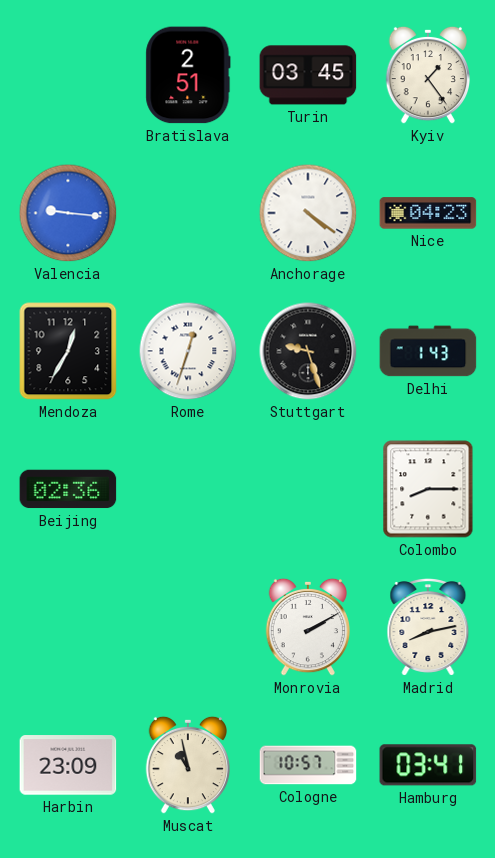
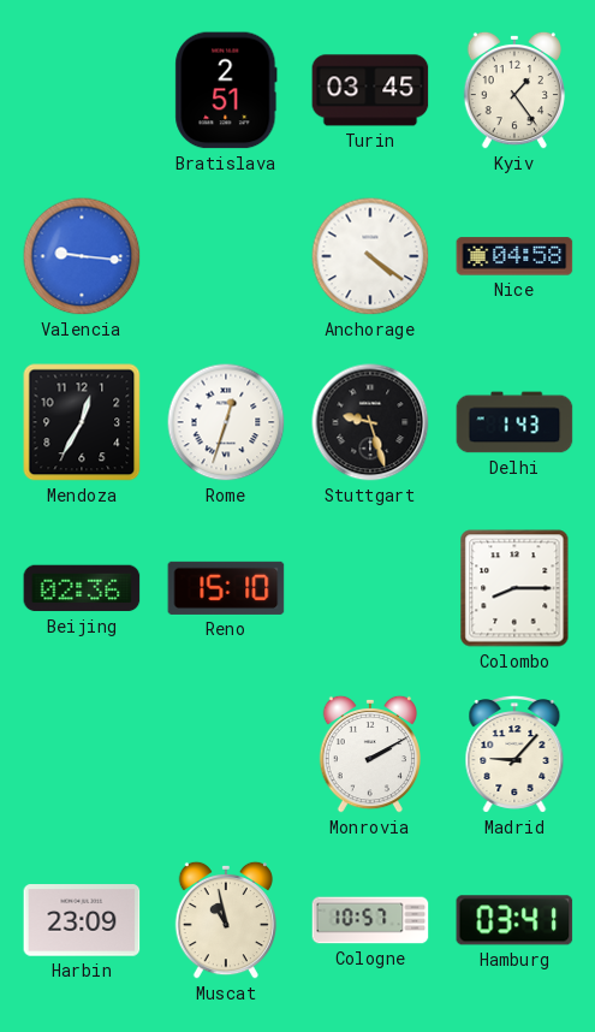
Nice: 04:23 -> 04:58 (514, 256)
Reno: none -> 15:10 (226, 588)
Madrid: 8:13 -> 9:07 (514, 755)
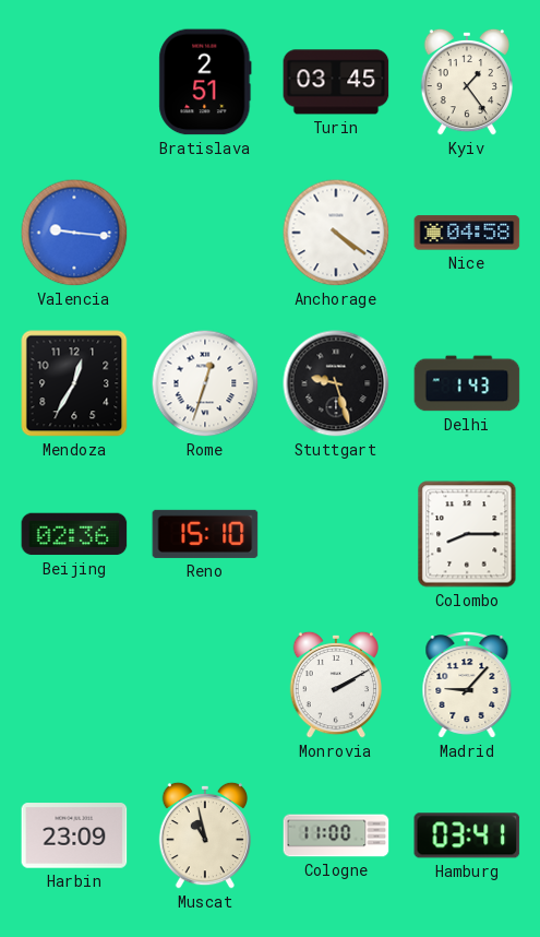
Cologne: 10:57 -> 11:00 (336, 835)
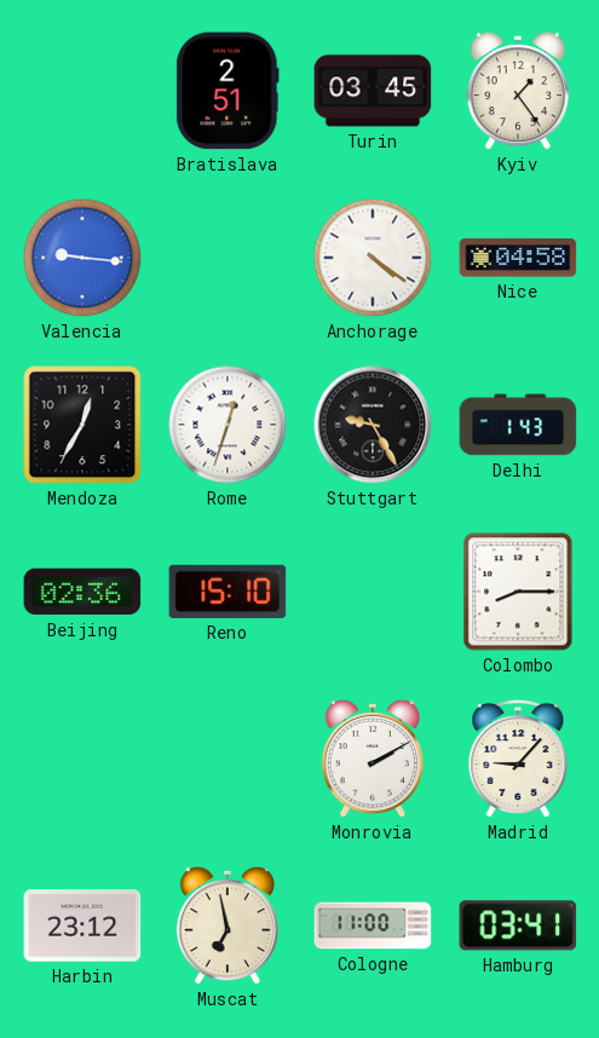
Stuttgart: 9:27 -> 9:25 (373, 425)
Harbin: 23:09 -> 23:12 (82, 925)
Muscat: 10:58 -> 6:58 (226, 925)
